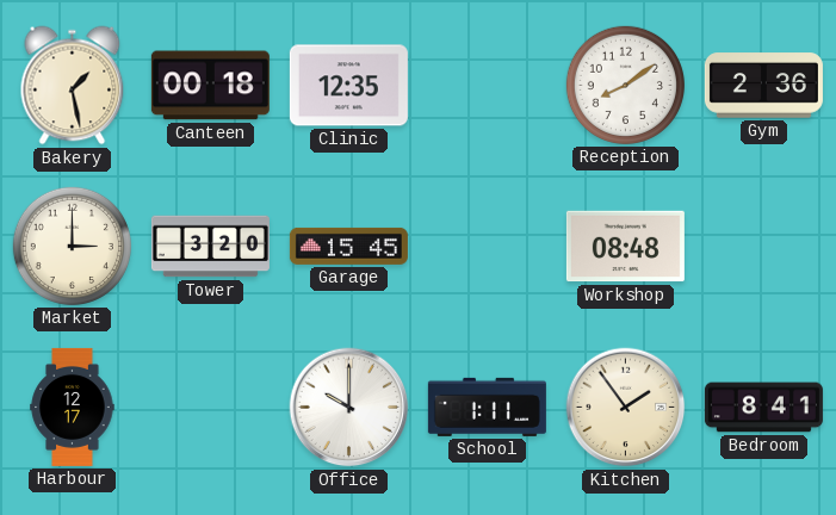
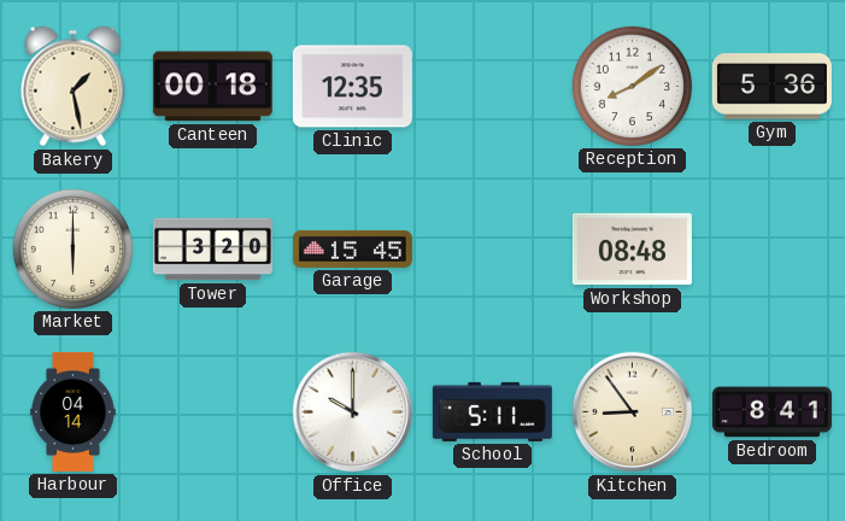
Gym: 2:36 -> 5:36 (771, 87)
Market: 3:00 -> 6:00 (72, 248)
Harbour: 12:17 -> 04:14 (74, 411)
School: 1:11 -> 5:11 (492, 411)
Kitchen: 1:54 -> 8:54 (633, 412)
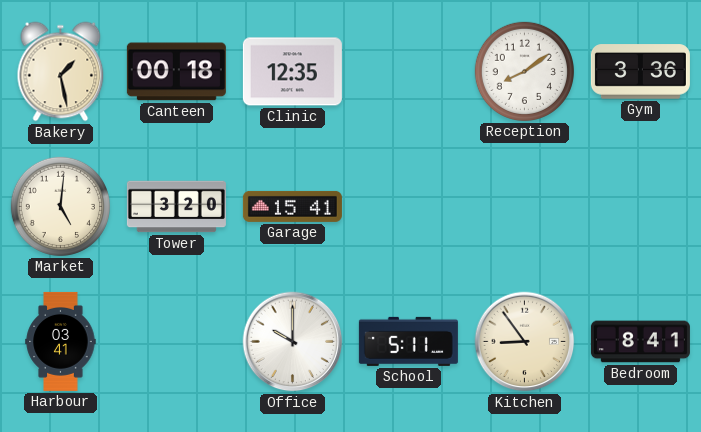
Gym: 5:36 -> 3:36 (640, 72)
Market: 6:00 -> 5:01 (60, 206)
Garage: 15:45 -> 15:41 (292, 206)
Workshop: 08:48 -> none (632, 250)
Harbour: 04:14 -> 03:41 (61, 341)
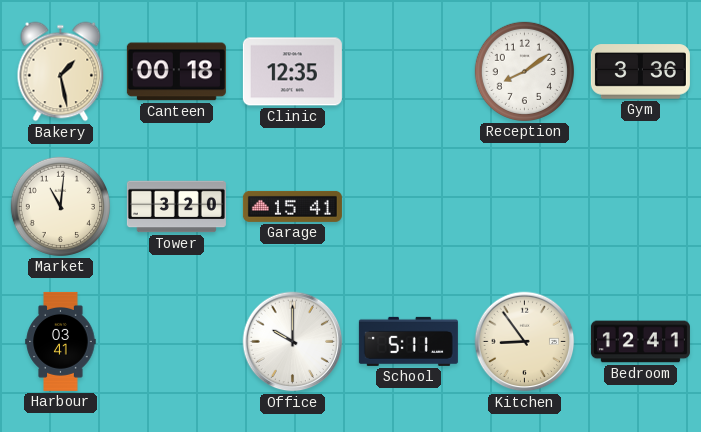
Market: 5:01 -> 11:01 (60, 206)
Bedroom: 8:41 -> 12:41 (640, 342)
